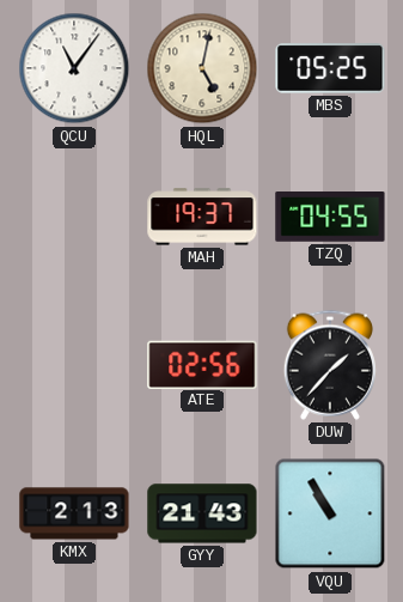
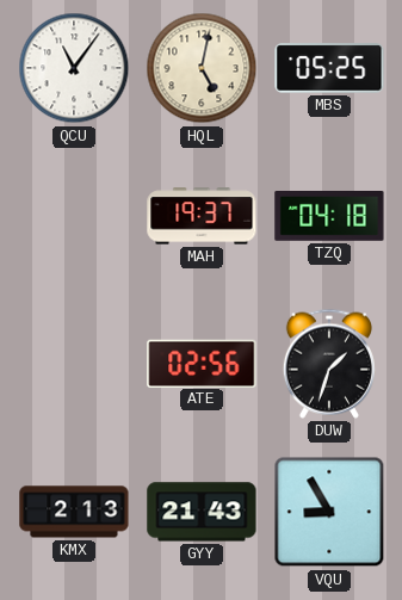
TZQ: 04:55 -> 04:18 (329, 217)
DUW: 1:37 -> 1:33 (329, 364)
VQU: 10:55 -> 8:55 (329, 512)
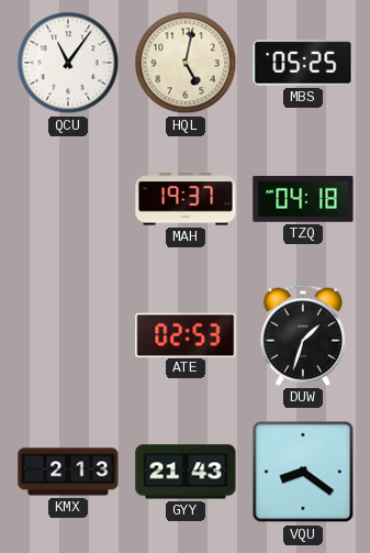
ATE: 02:56 -> 02:53 (186, 334)
VQU: 8:55 -> 8:21 (303, 472)
